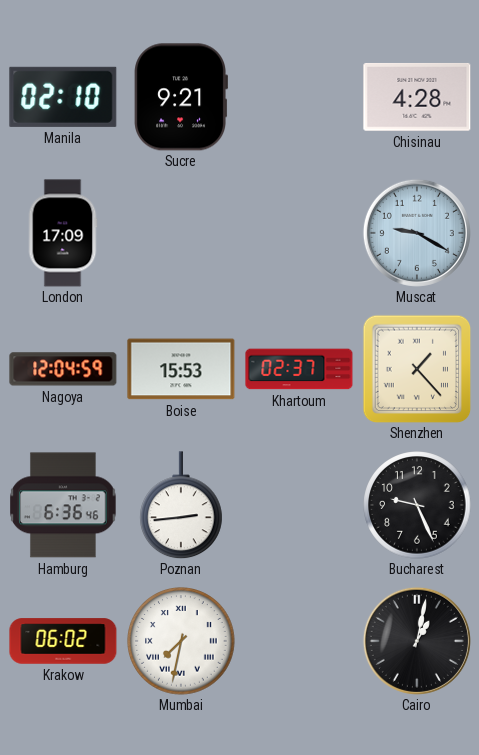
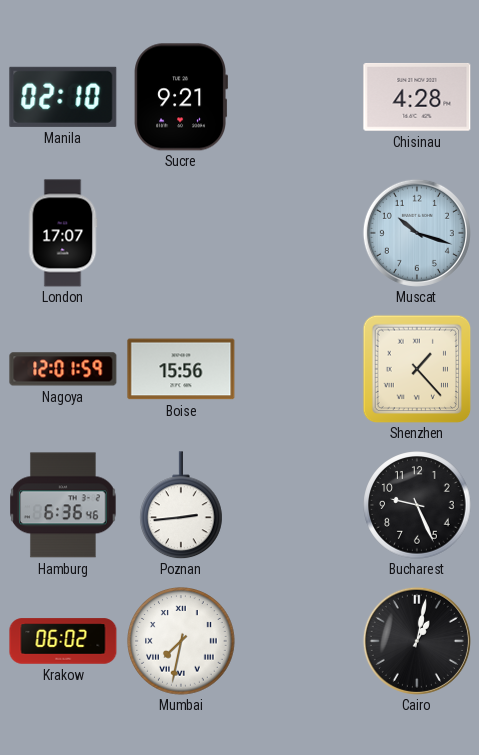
London: 17:09 -> 17:07 (63, 233)
Muscat: 9:20 -> 10:18 (417, 233)
Nagoya: 12:04 -> 12:01 (63, 369)
Boise: 15:53 -> 15:56 (181, 369)
Khartoum: 02:37 -> none (299, 369)
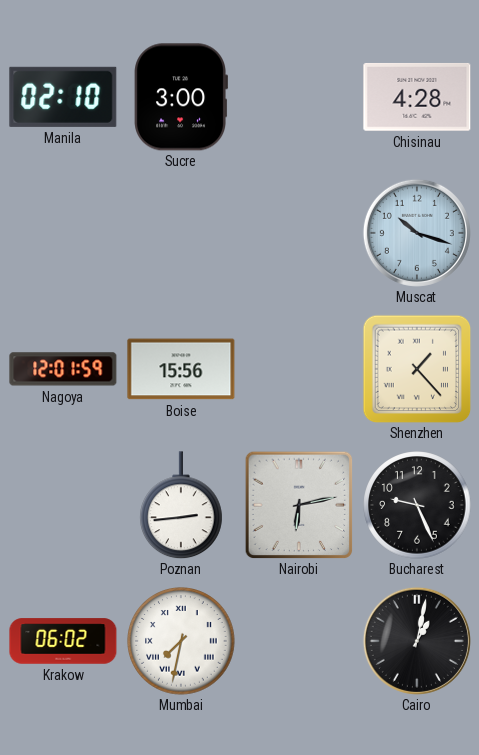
Sucre: 9:21 -> 3:00 (180, 97)
London: 17:07 -> none (63, 233)
Hamburg: 6:36 -> none (63, 505)
Nairobi: none -> 6:13 (299, 505)
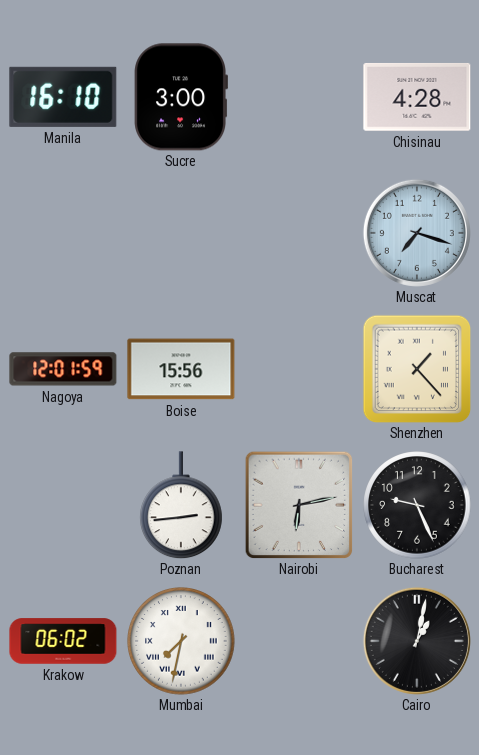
Manila: 02:10 -> 16:10 (63, 97)
Muscat: 10:18 -> 7:18 (417, 233)
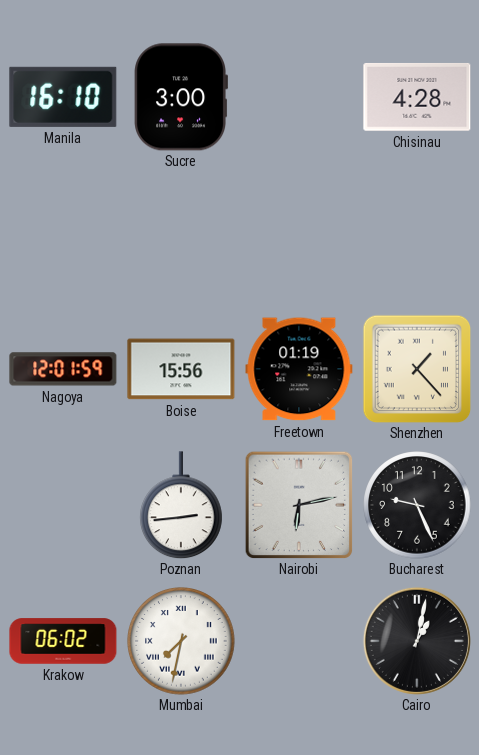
Muscat: 7:18 -> none (417, 233)
Freetown: none -> 01:19 (299, 369)
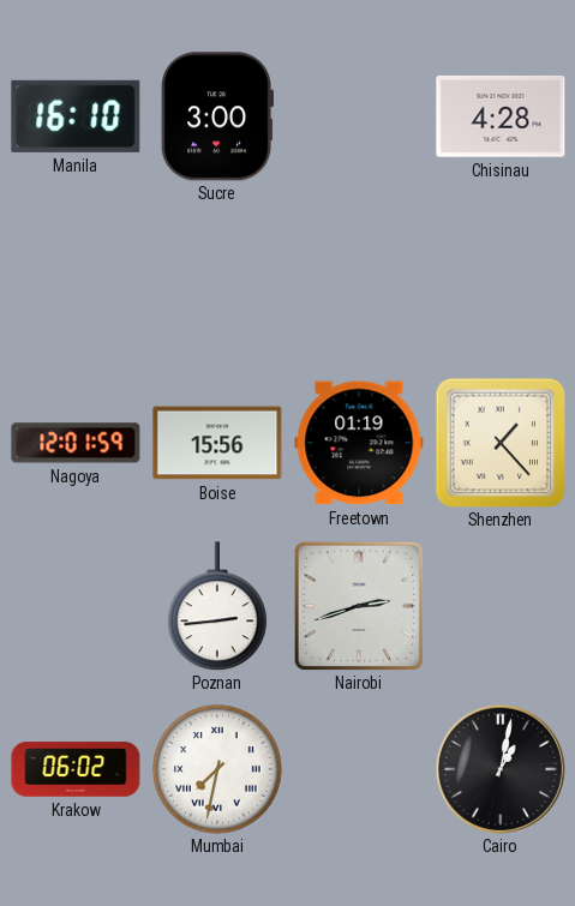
Nairobi: 6:13 -> 2:42 (359, 606)
Bucharest: 9:26 -> none (417, 505)
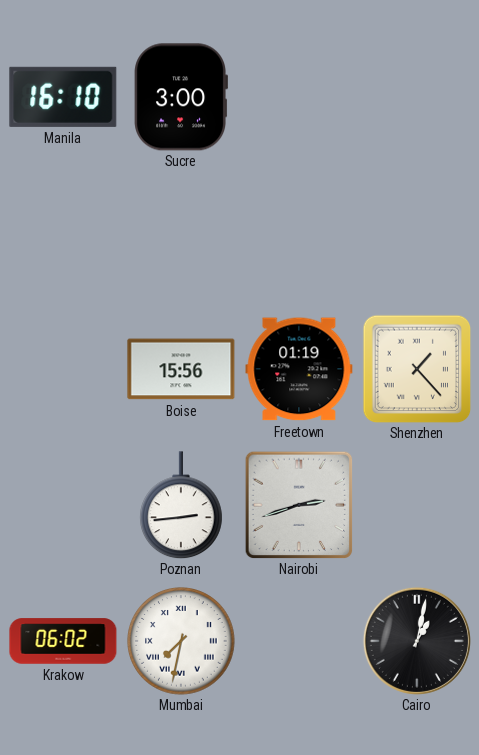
Chisinau: 4:28 -> none (501, 116)
Nagoya: 12:01 -> none (76, 443)
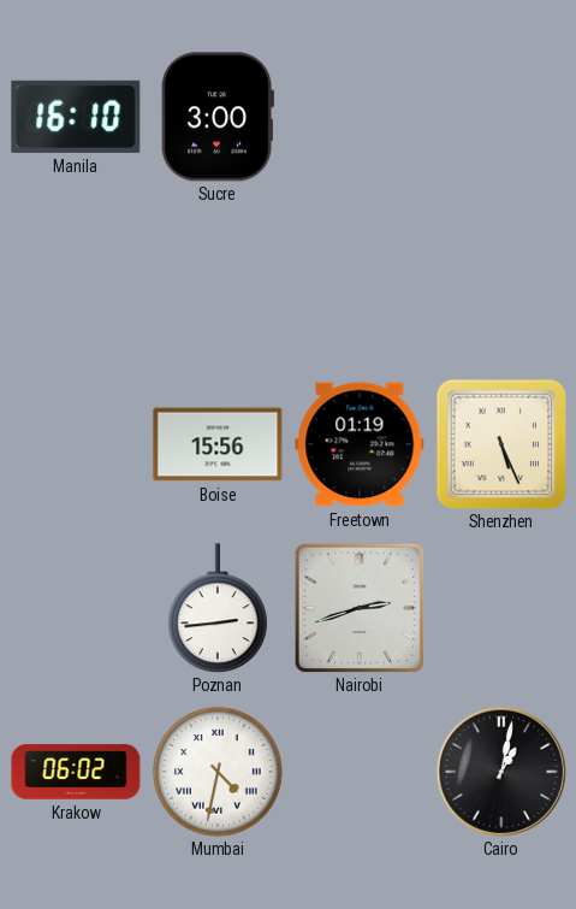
Shenzhen: 1:23 -> 5:26 (501, 444)
Mumbai: 7:32 -> 4:32 (218, 772)
